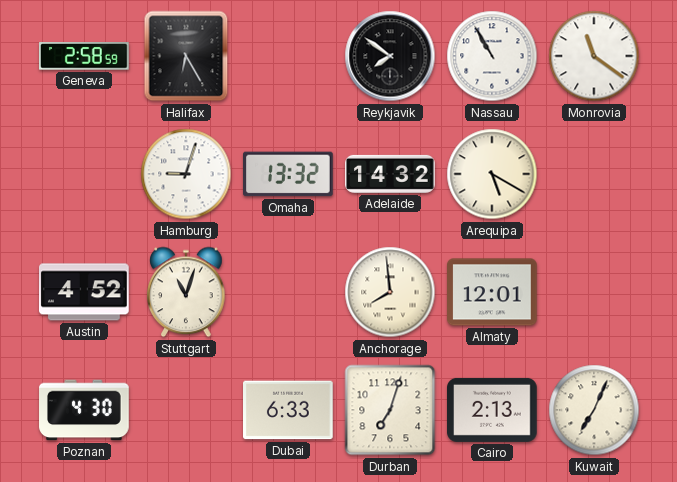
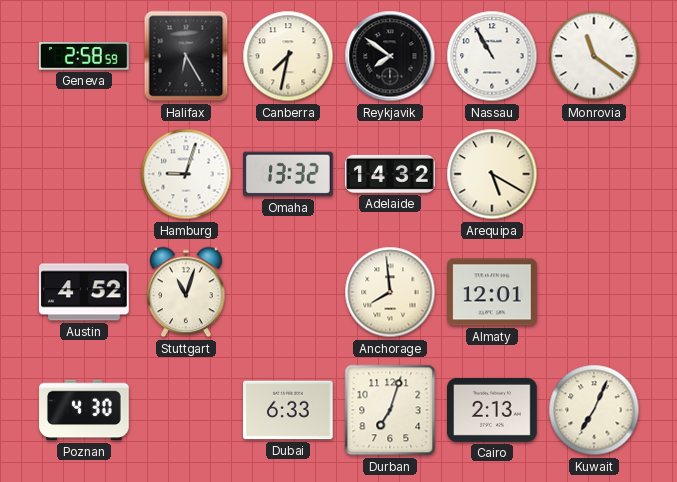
Canberra: none -> 7:32 (288, 56)
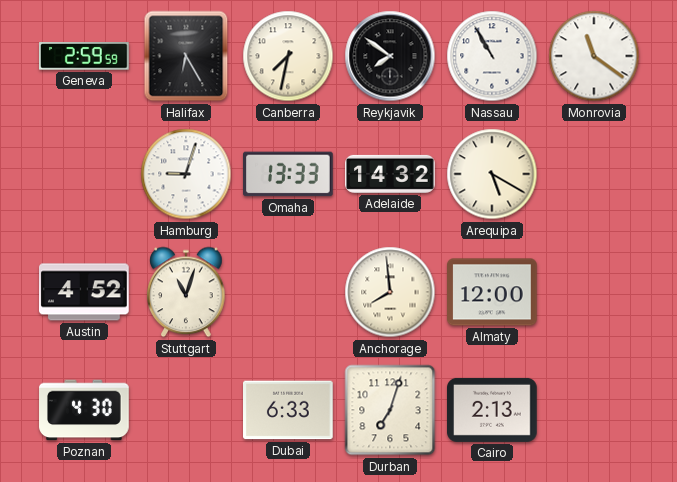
Geneva: 2:58 -> 2:59 (85, 56)
Omaha: 13:32 -> 13:33 (288, 174)
Almaty: 12:01 -> 12:00 (492, 292)
Kuwait: 7:04 -> none (594, 410)
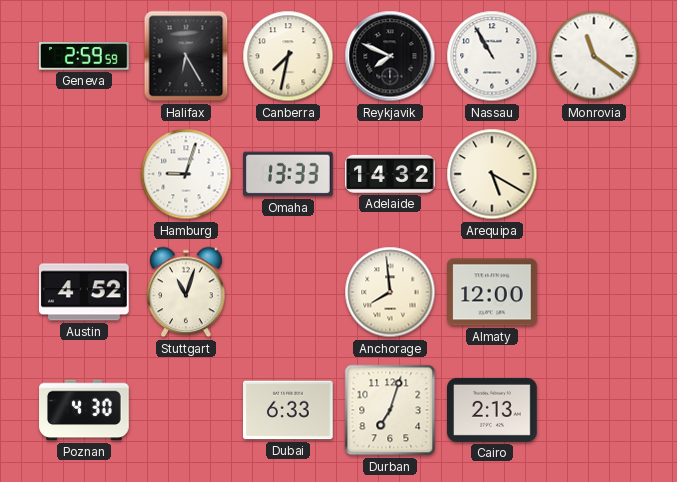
Reykjavik: 7:51 -> 7:49 (390, 56)
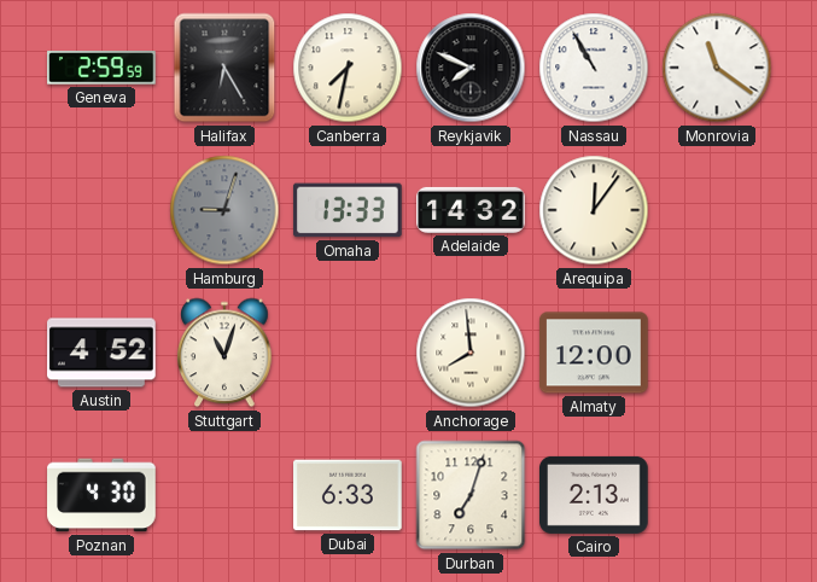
Hamburg dial: white -> grey (224, 210)
Arequipa: 5:20 -> 12:06 (594, 210)
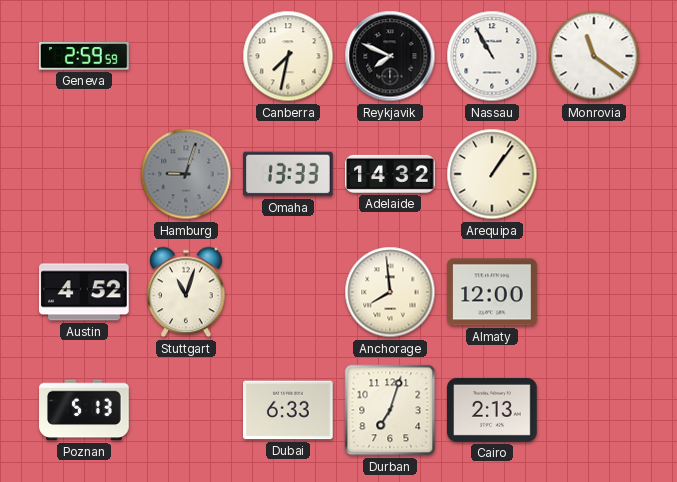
Halifax: 6:25 -> none (224, 68)
Arequipa: 12:06 -> 1:06 (492, 174)
Poznan: 4:30 -> 5:13 (84, 410)
